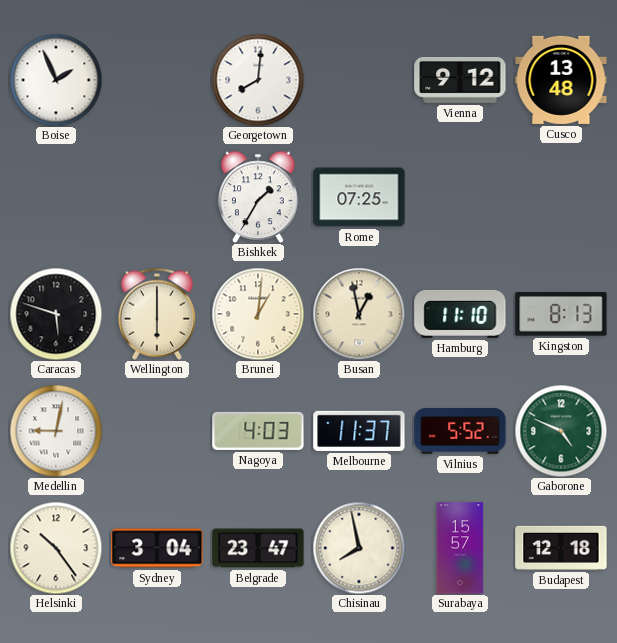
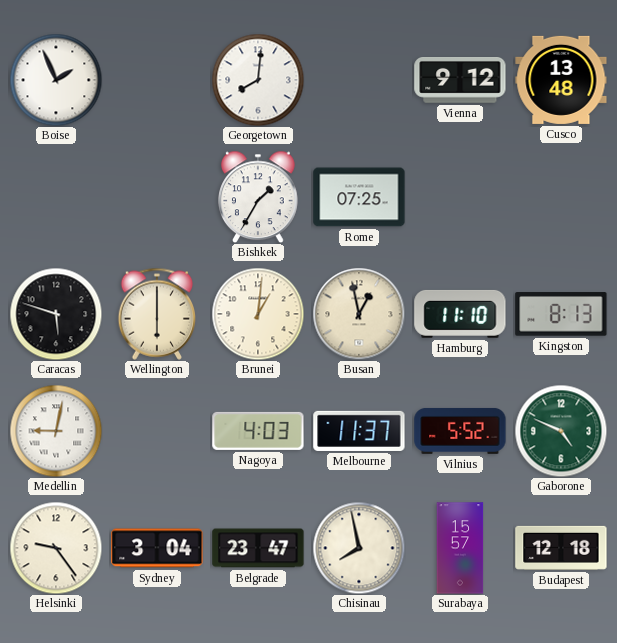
Helsinki: 10:24 -> 9:24 (56, 548)
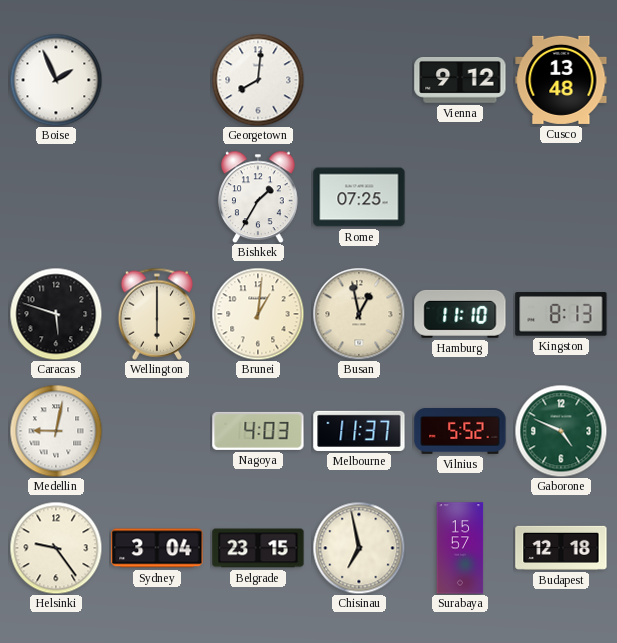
Belgrade: 23:47 -> 23:15 (258, 548)
Chisinau: 7:58 -> 6:58 (359, 548)
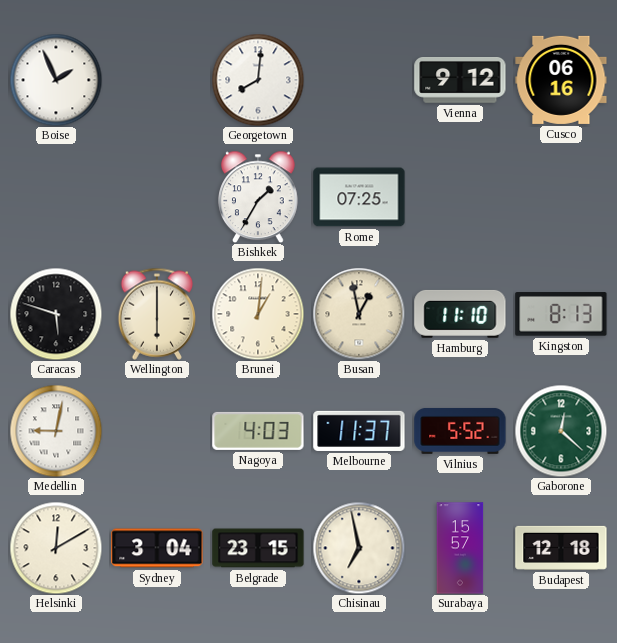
Cusco: 13:48 -> 06:16 (561, 80)
Gaborone: 4:49 -> 12:22 (561, 431)
Helsinki: 9:24 -> 12:10 (56, 548)
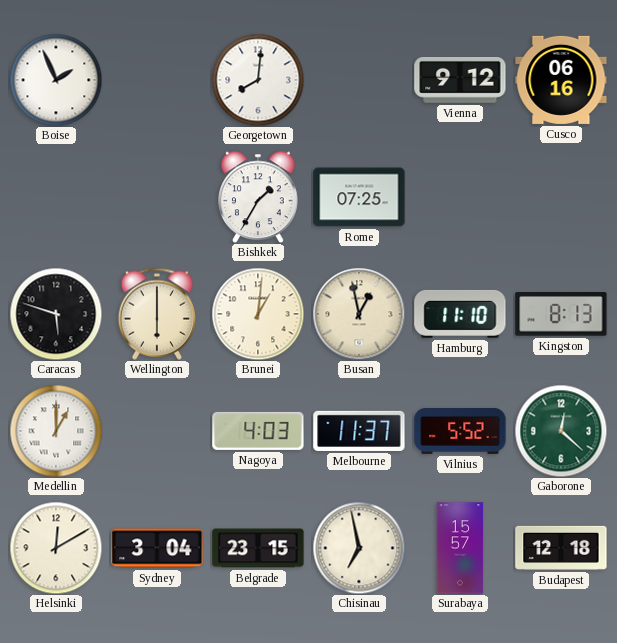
Medellin: 9:02 -> 1:00 (56, 431)
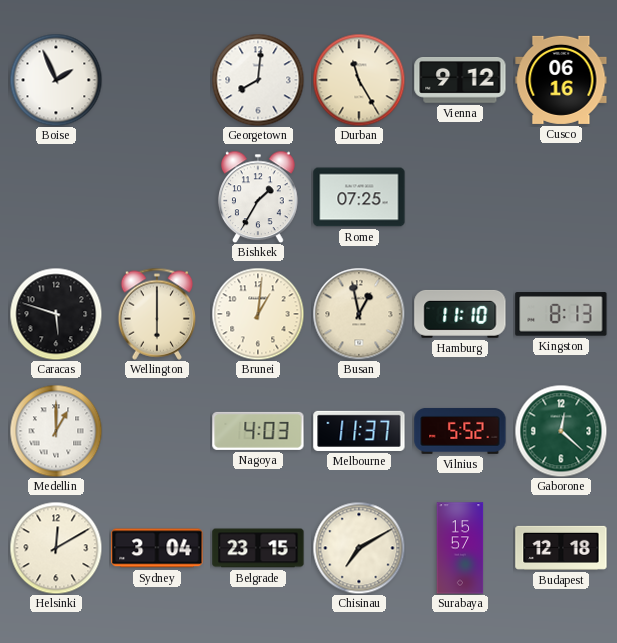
Durban: none -> 11:25 (359, 80)
Chisinau: 6:58 -> 7:10 (359, 548)
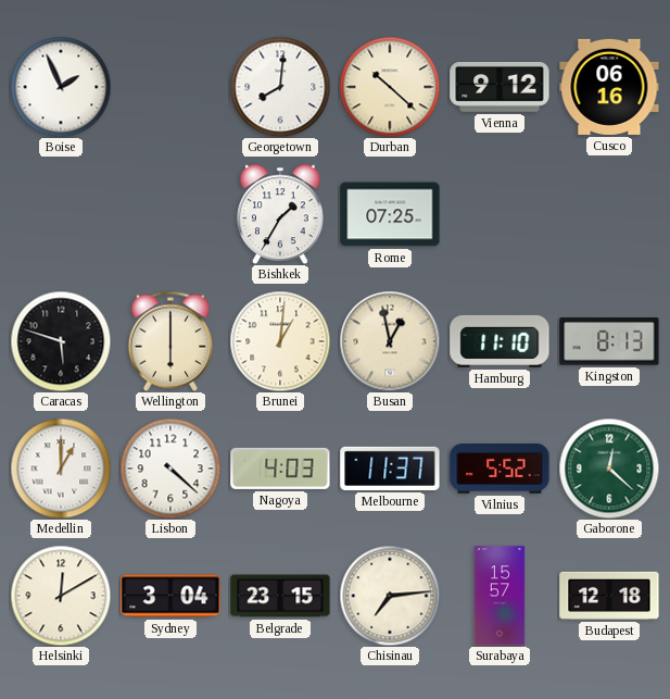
Durban: 11:25 -> 10:22 (390, 87)
Lisbon: none -> 4:22 (170, 469)
Chisinau: 7:10 -> 7:14 (390, 596)
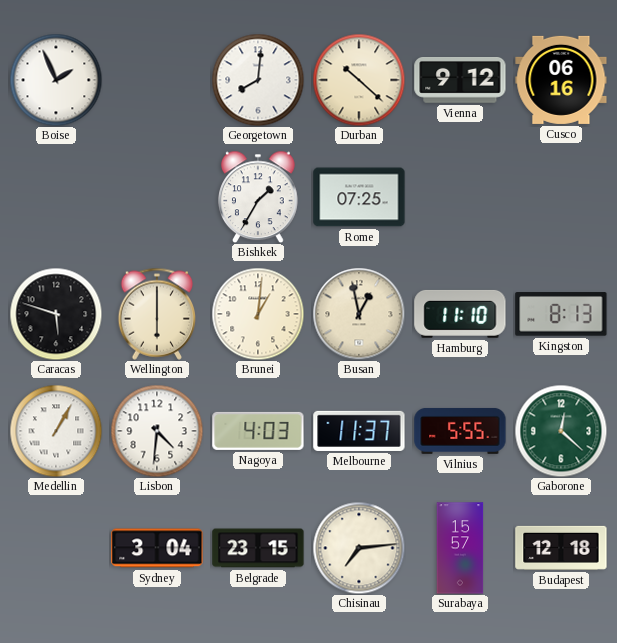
Medellin: 1:00 -> 1:05 (56, 431)
Lisbon: 4:22 -> 4:31 (157, 431)
Vilnius: 5:52 -> 5:55 (460, 431)
Helsinki: 12:10 -> none (61, 596)
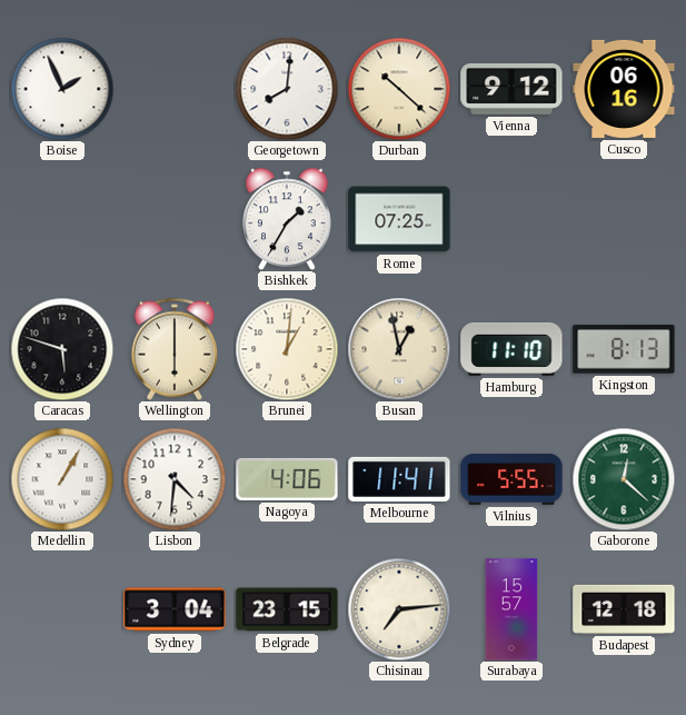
Nagoya: 4:03 -> 4:06 (287, 479)
Melbourne: 11:37 -> 11:41 (399, 479)
